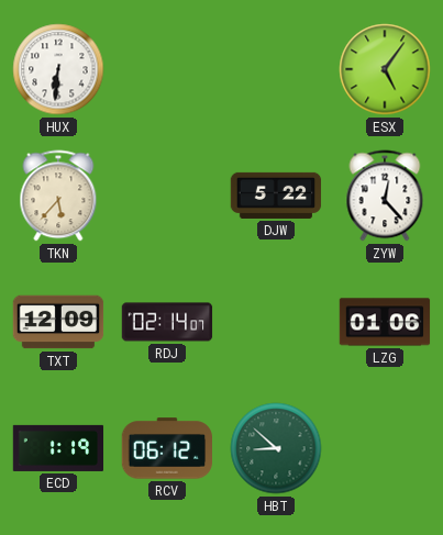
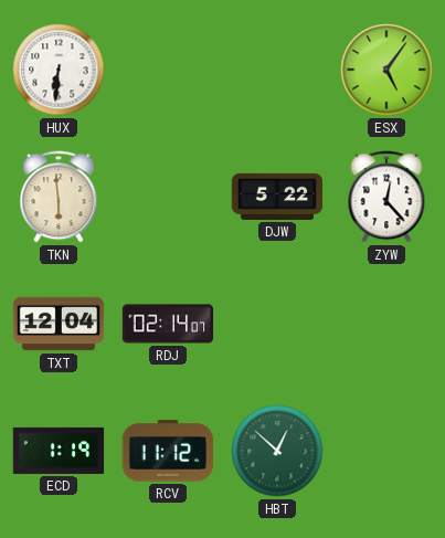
TKN: 5:37 -> 5:59 (59, 197)
TXT: 12:09 -> 12:04 (59, 324)
LZG: 01:06 -> none (385, 322)
RCV: 06:12 -> 11:12 (168, 451)
HBT: 8:52 -> 12:52 (277, 451)
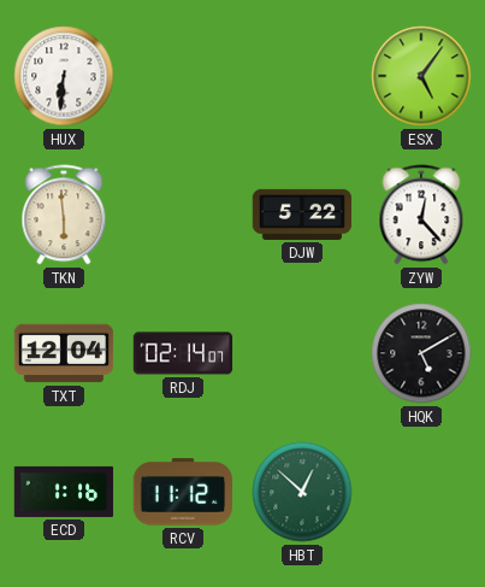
HQK: none -> 5:10 (421, 353)
ECD: 1:19 -> 1:16 (64, 492)
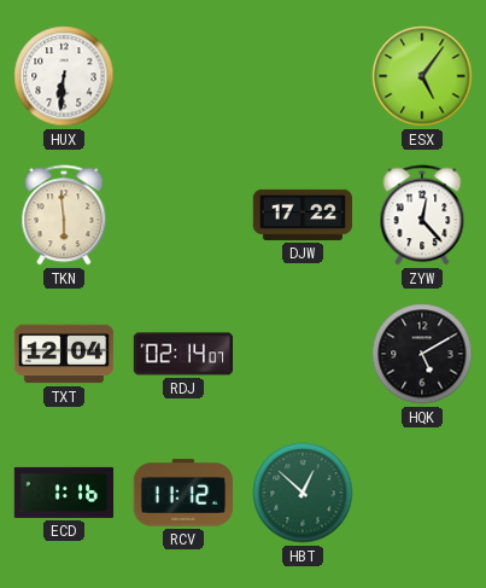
DJW: 5:22 -> 17:22 (303, 215)
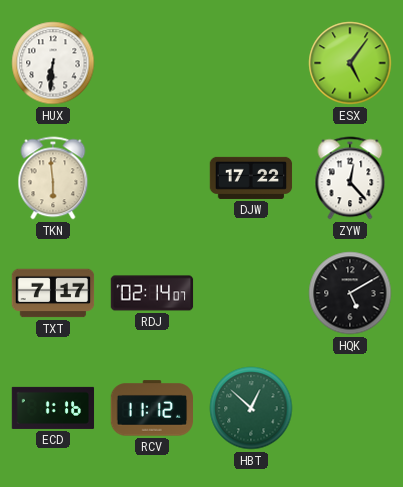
TXT: 12:04 -> 7:17 (53, 293)
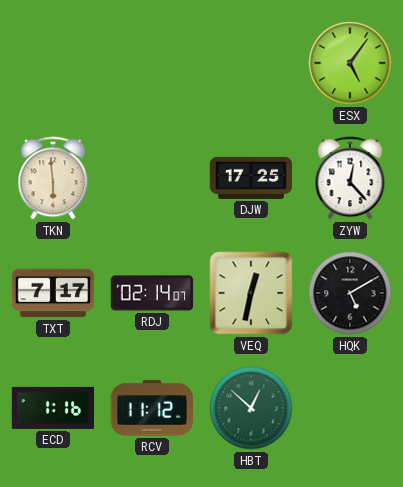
HUX: 6:31 -> none (53, 63)
DJW: 17:22 -> 17:25 (251, 178)
VEQ: none -> 12:32 (251, 293)
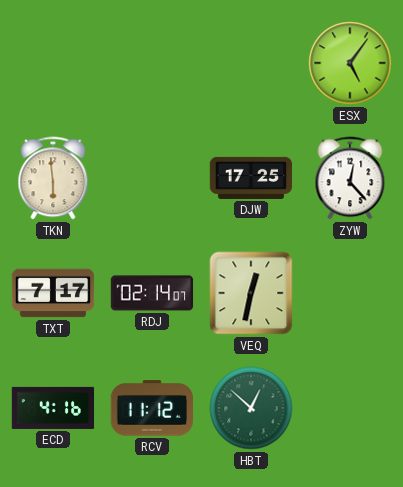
HQK: 5:10 -> none (350, 293)
ECD: 1:16 -> 4:16 (53, 408)
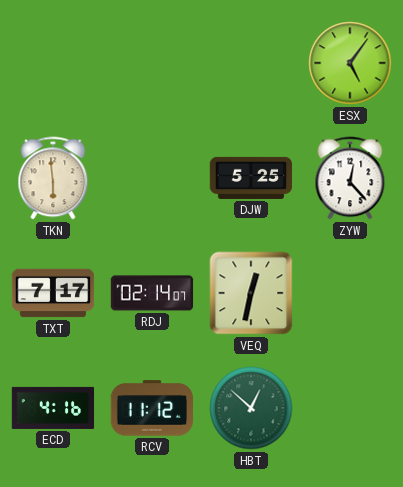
DJW: 17:25 -> 5:25 (251, 178)
